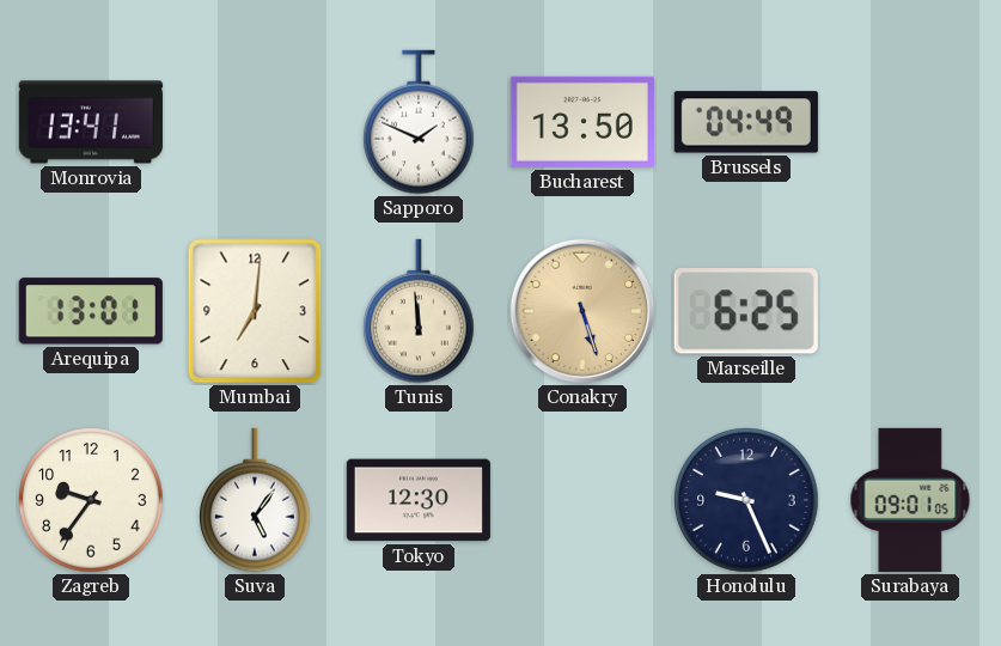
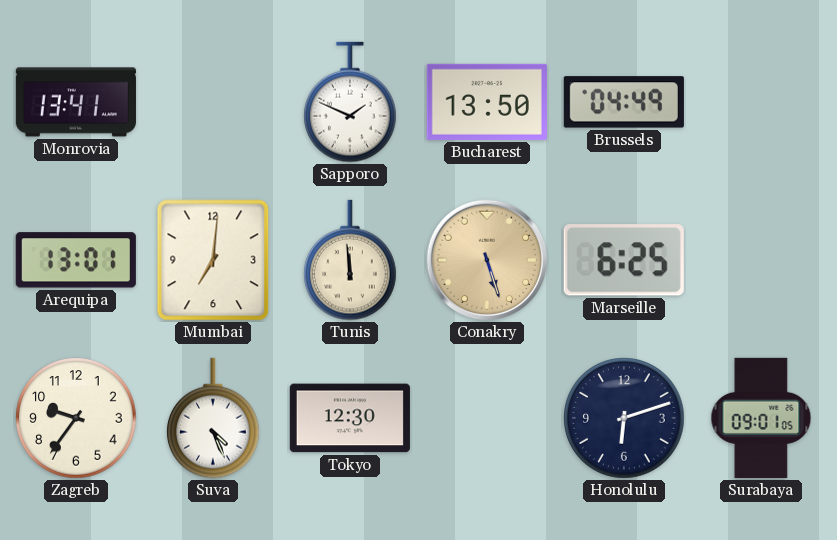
Suva: 5:06 -> 4:26 (214, 418)
Honolulu: 9:26 -> 6:12 (624, 418)
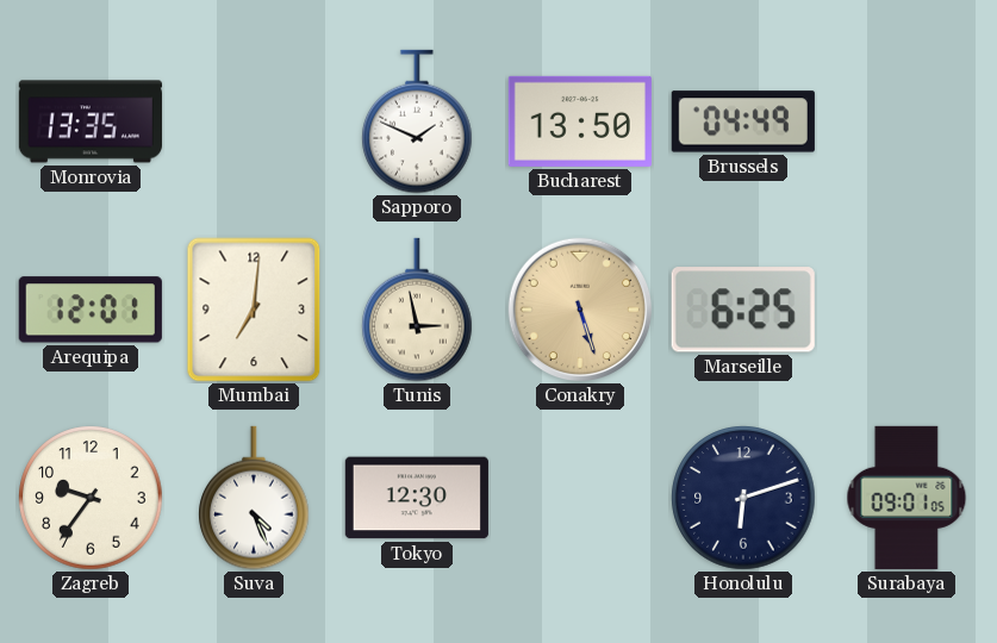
Monrovia: 13:41 -> 13:35 (91, 121)
Arequipa: 13:01 -> 12:01 (91, 310)
Tunis: 11:59 -> 2:58 (418, 310)
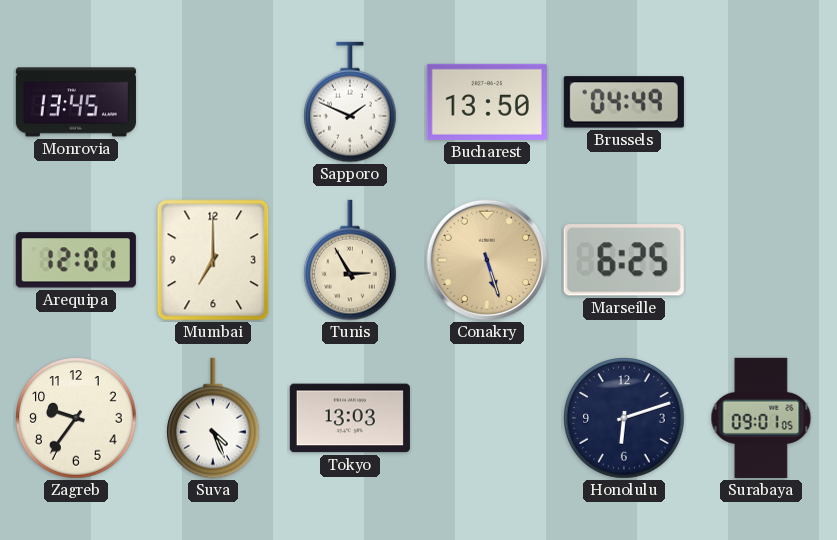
Monrovia: 13:35 -> 13:45 (76, 102)
Mumbai: 7:01 -> 7:00 (213, 260)
Tunis: 2:58 -> 2:55 (351, 260)
Tokyo: 12:30 -> 13:03 (350, 418)
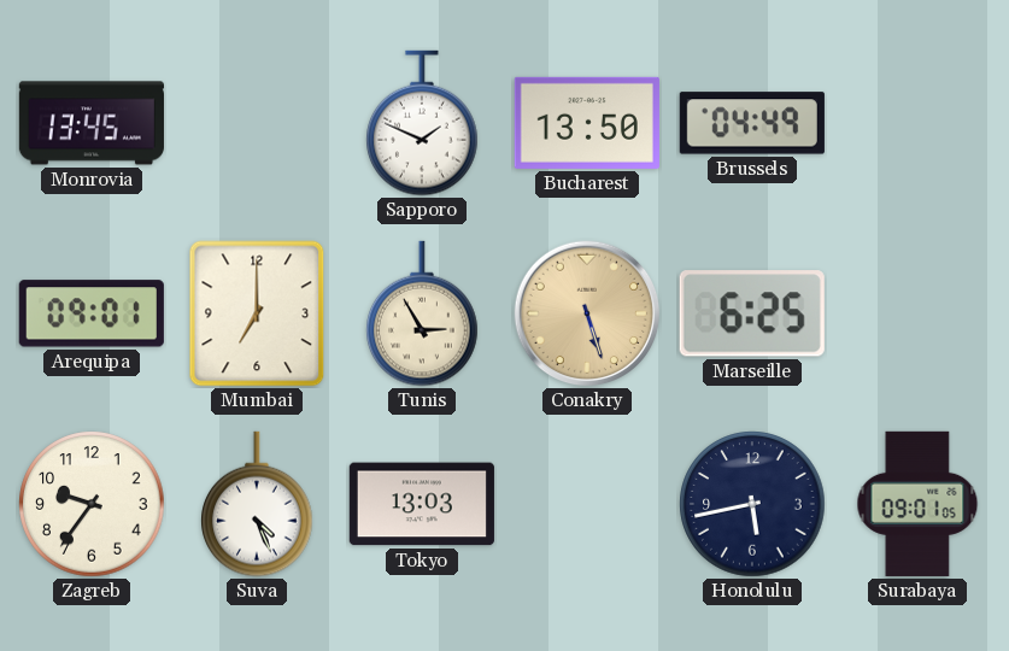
Arequipa: 12:01 -> 09:01 (92, 313)
Honolulu: 6:12 -> 5:43 (752, 504)
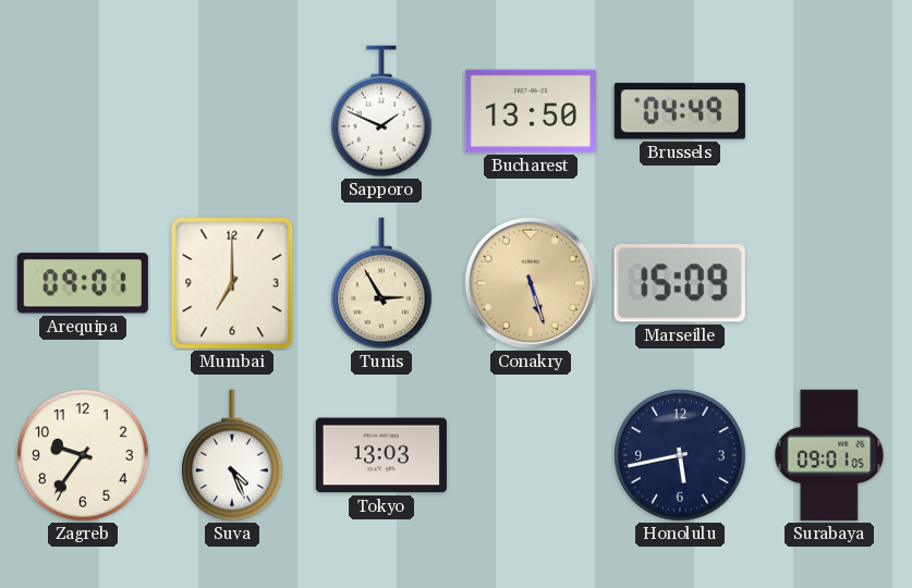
Monrovia: 13:45 -> none (92, 123)
Marseille: 6:25 -> 15:09 (680, 283)
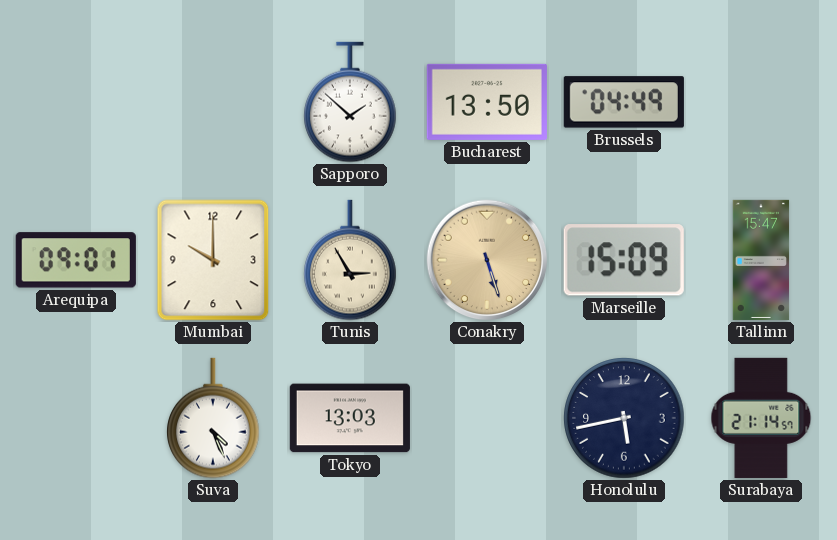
Sapporo: 1:49 -> 1:52 (351, 102)
Mumbai: 7:00 -> 10:00 (213, 260)
Tallinn: none -> 15:47 (761, 260)
Zagreb: 9:36 -> none (83, 455)
Surabaya: 09:01 -> 21:14 (761, 418)
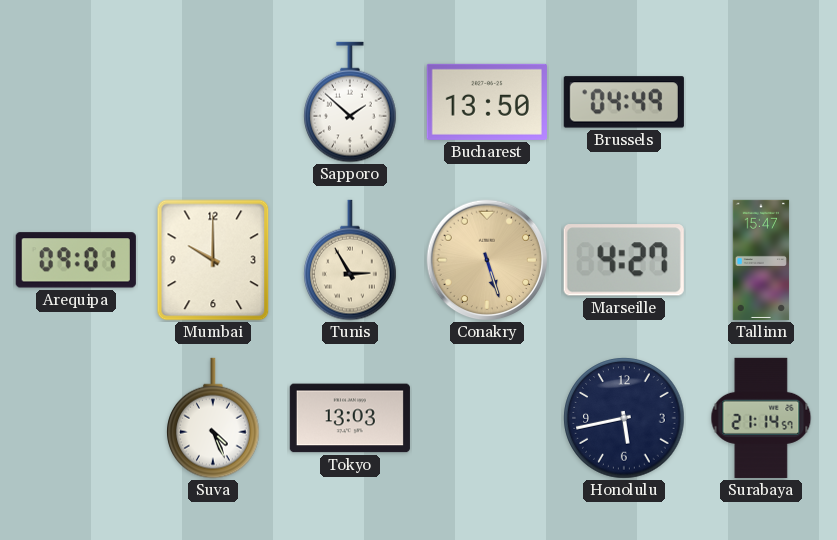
Marseille: 15:09 -> 4:27 (624, 260)
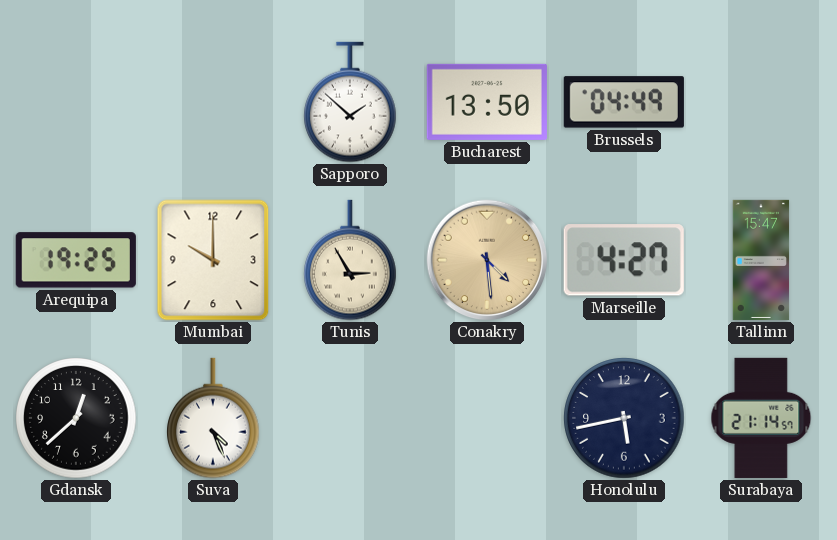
Arequipa: 09:01 -> 19:25 (76, 260)
Conakry: 5:27 -> 4:29 (487, 260)
Gdansk: none -> 12:38 (76, 418)
Tokyo: 13:03 -> none (350, 418)
